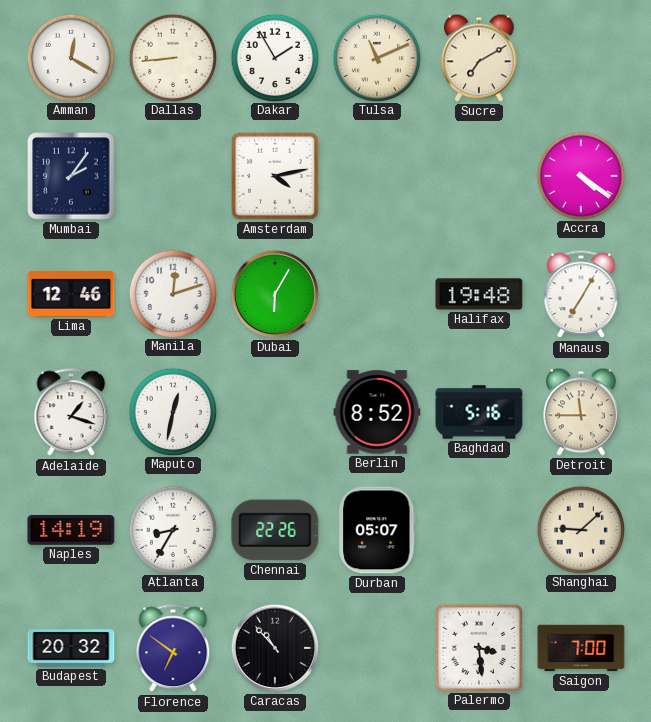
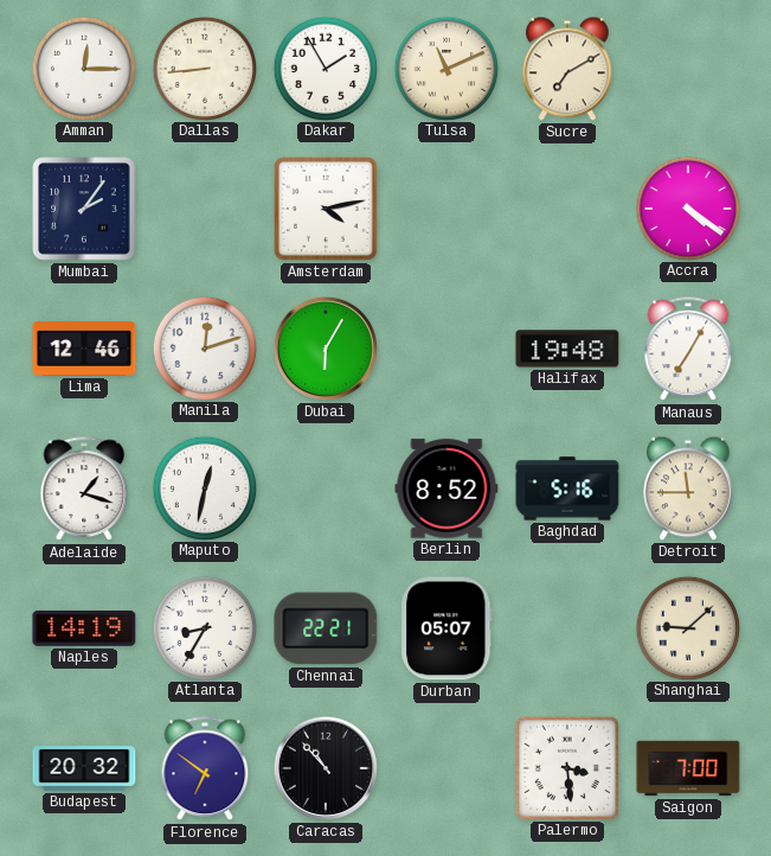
Amman: 12:20 -> 12:15 (83, 68)
Chennai: 22:26 -> 22:21 (326, 628)
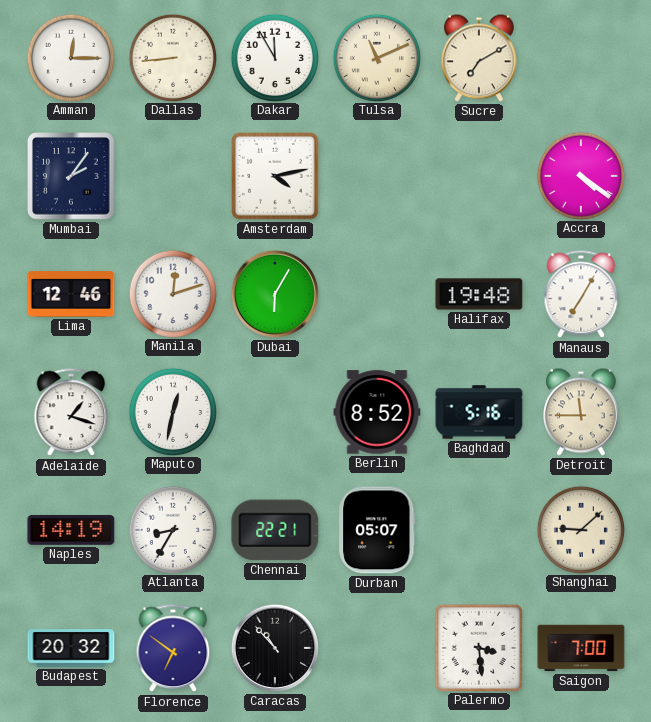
Dakar: 1:55 -> 11:55 (274, 57)
